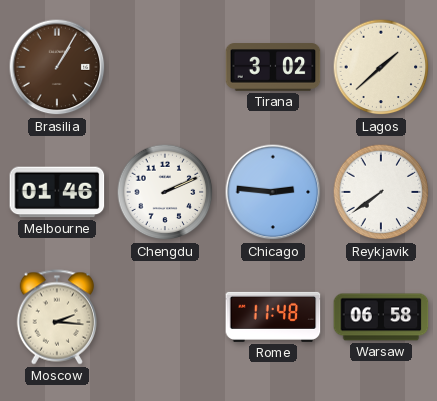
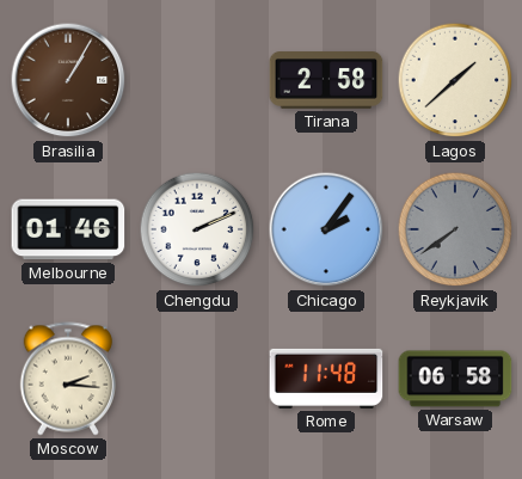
Tirana: 3:02 -> 2:58 (326, 80)
Chicago: 2:46 -> 2:06 (326, 229)
Reykjavik dial: white -> grey (455, 229)
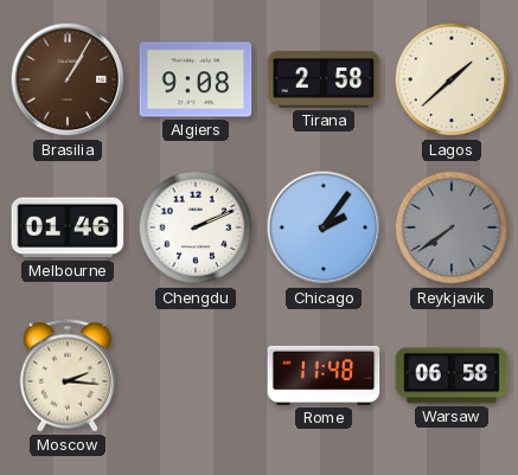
Algiers: none -> 9:08 (196, 79)
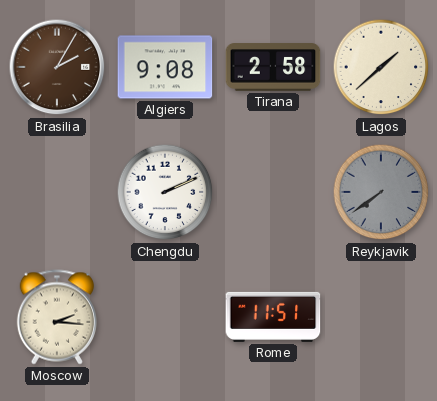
Brasilia: 1:05 -> 2:05 (57, 67)
Melbourne: 01:46 -> none (68, 227)
Chicago: 2:06 -> none (324, 227)
Rome: 11:48 -> 11:51 (273, 317)
Warsaw: 06:58 -> none (452, 375)
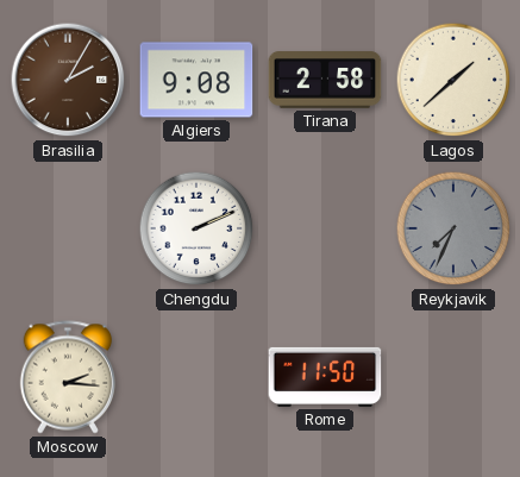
Reykjavik: 7:39 -> 7:34 (453, 228)
Rome: 11:51 -> 11:50 (325, 377)
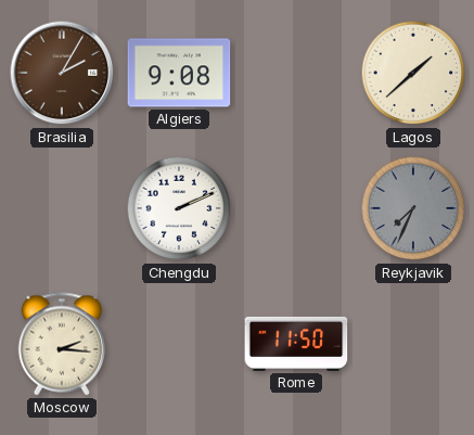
Tirana: 2:58 -> none (325, 80)
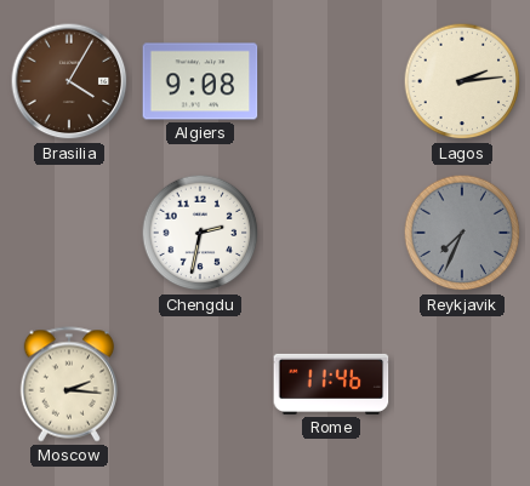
Brasilia: 2:05 -> 4:05 (69, 81)
Lagos: 1:38 -> 2:14 (462, 81)
Chengdu: 2:11 -> 2:32 (200, 233)
Rome: 11:50 -> 11:46 (331, 384)
